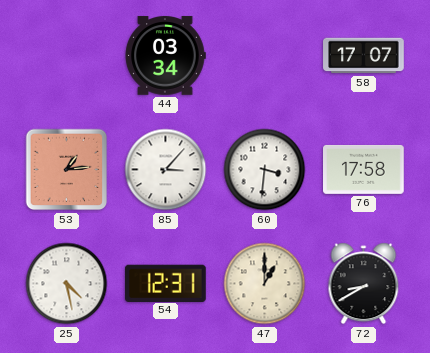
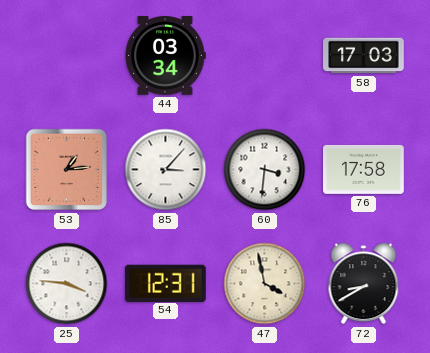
58: 17:07 -> 17:03 (364, 56)
25: 4:28 -> 3:46 (67, 284)
47: 1:00 -> 3:58 (265, 284)
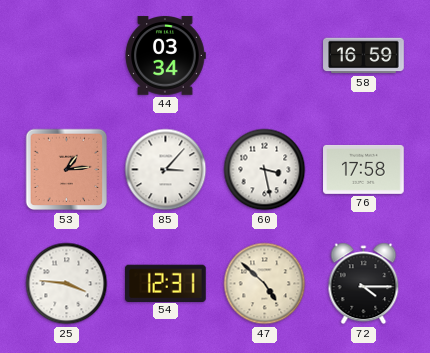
58: 17:03 -> 16:59 (364, 56)
60: 3:31 -> 3:28 (265, 170)
47: 3:58 -> 4:52 (265, 284)
72: 8:40 -> 4:15 (364, 284)
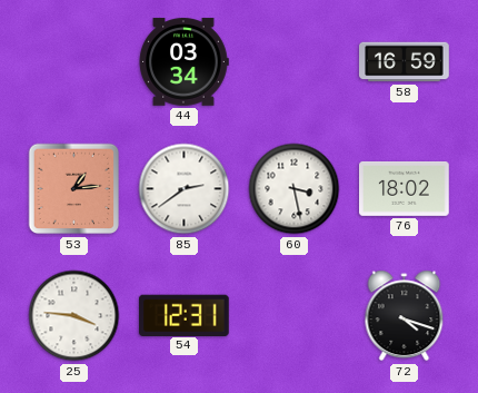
85: 3:07 -> 2:39 (185, 189)
76: 17:58 -> 18:02 (405, 188)
47: 4:52 -> none (265, 284)
72: 4:15 -> 4:18 (405, 316)
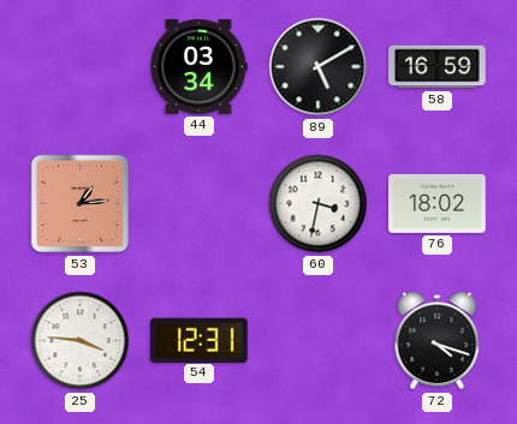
89: none -> 5:10 (319, 67)
85: 2:39 -> none (185, 189)
60: 3:28 -> 3:32 (319, 204)
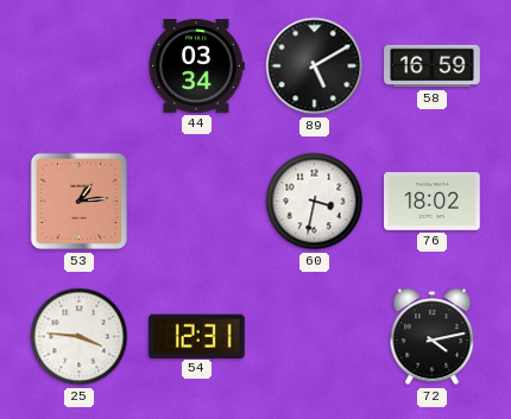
72: 4:18 -> 4:13 (433, 337)
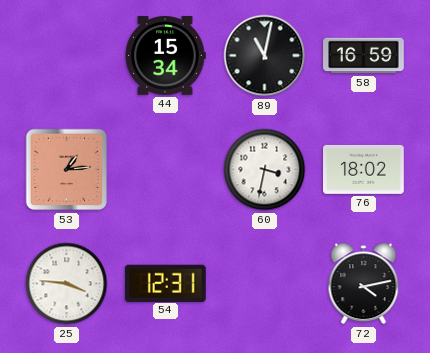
44: 03:34 -> 15:34 (165, 56)
89: 5:10 -> 11:02 (265, 56)
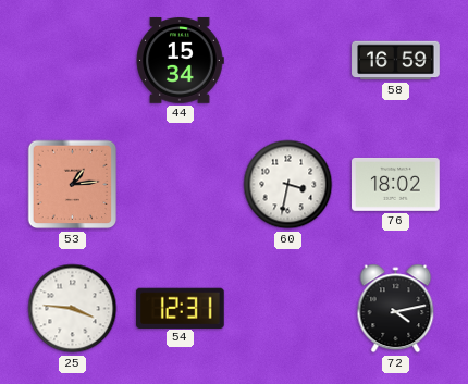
89: 11:02 -> none (265, 56)
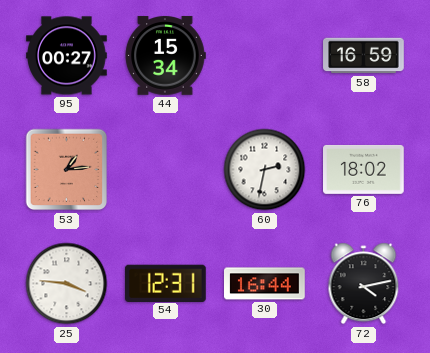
95: none -> 00:27 (67, 56)
60: 3:32 -> 2:32 (265, 170)
30: none -> 16:44 (265, 284)
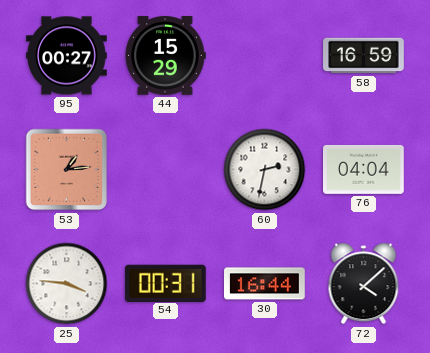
44: 15:34 -> 15:29 (165, 56)
76: 18:02 -> 04:04 (364, 169)
54: 12:31 -> 00:31 (165, 283)
72: 4:13 -> 4:08 (364, 284)
